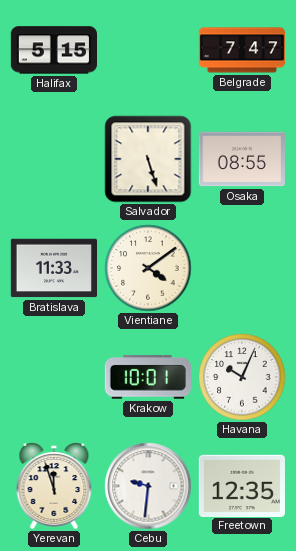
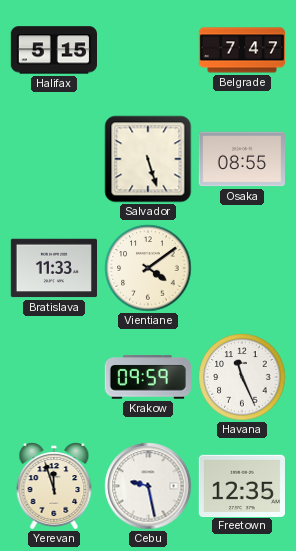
Krakow: 10:01 -> 09:59 (148, 377)
Havana: 10:04 -> 11:26 (242, 377)
Cebu: 9:31 -> 9:28 (148, 486)
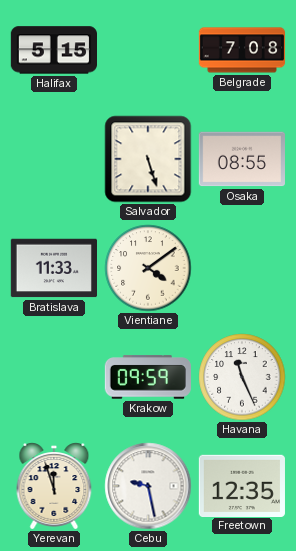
Belgrade: 7:47 -> 7:08 (242, 50)
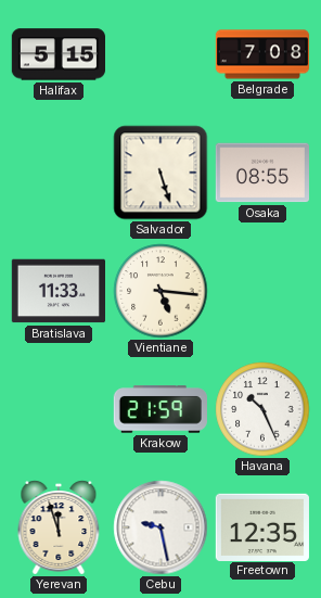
Vientiane: 4:09 -> 5:16 (160, 291)
Krakow: 09:59 -> 21:59 (160, 409)
Havana: 11:26 -> 10:26 (262, 409)
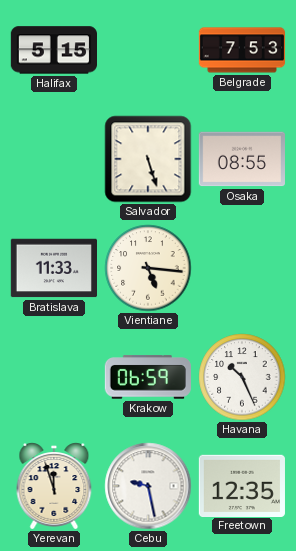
Belgrade: 7:08 -> 7:53 (242, 50)
Krakow: 21:59 -> 06:59 (148, 377)
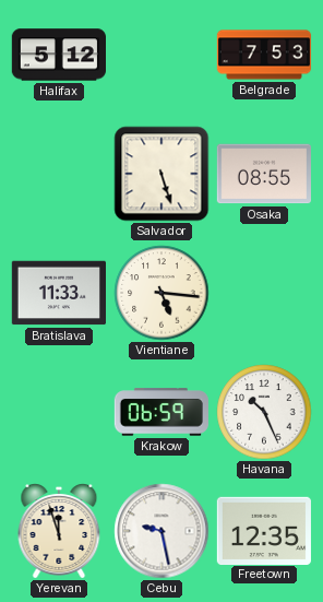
Halifax: 5:15 -> 5:12 (58, 55)
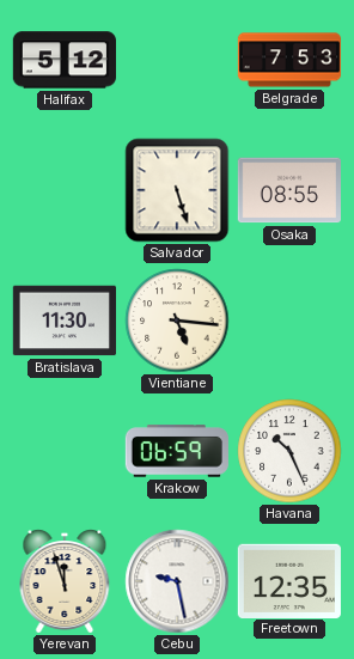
Bratislava: 11:33 -> 11:30 (63, 321)
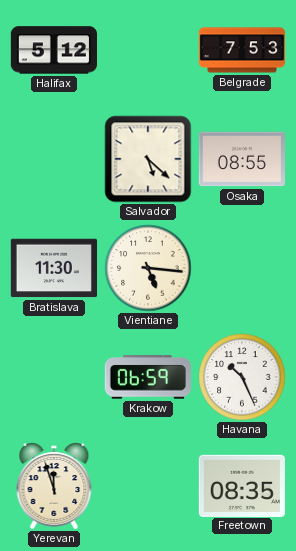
Salvador: 5:27 -> 5:22 (148, 159)
Cebu: 9:28 -> none (177, 581)
Freetown: 12:35 -> 08:35 (242, 485)
